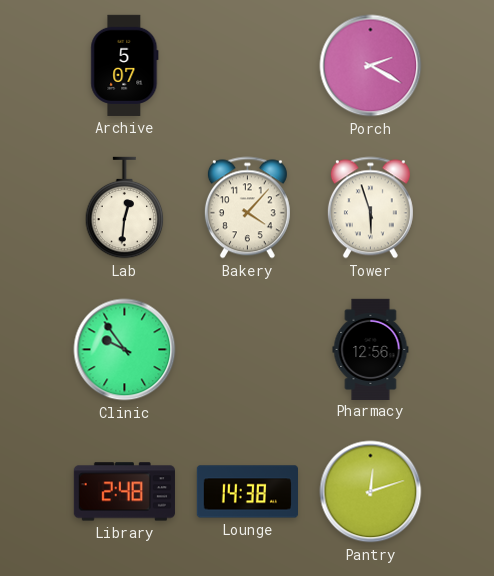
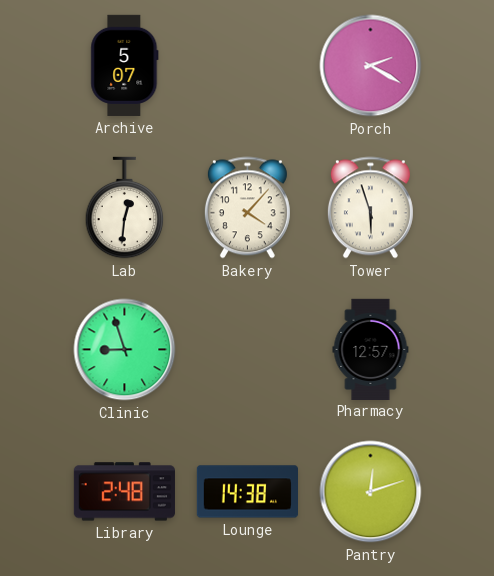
Clinic: 9:54 -> 8:57 (125, 350)
Pharmacy: 12:56 -> 12:57 (371, 349)
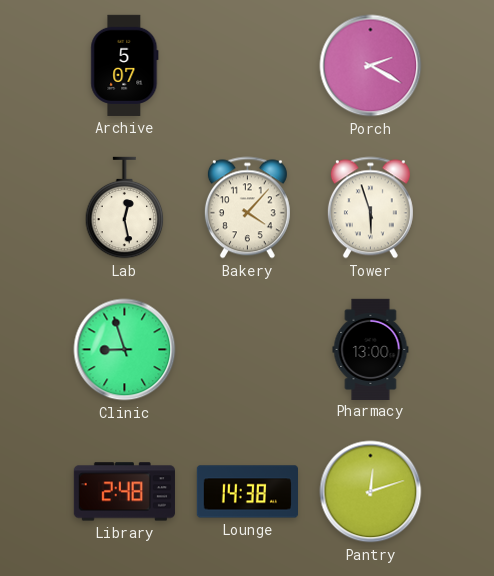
Lab: 12:31 -> 12:28 (125, 208)
Pharmacy: 12:57 -> 13:00 (371, 349)
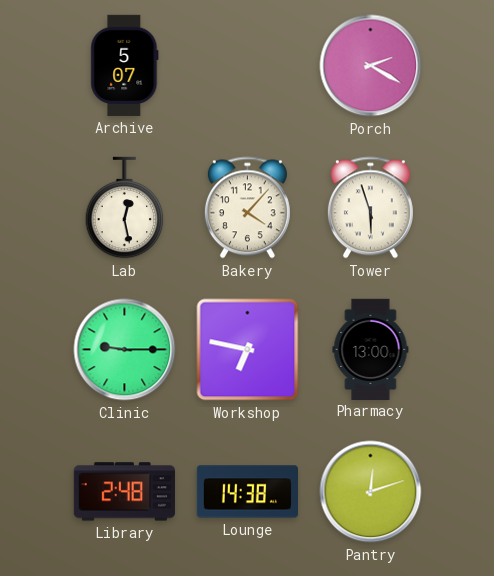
Clinic: 8:57 -> 9:15 (125, 350)
Workshop: none -> 6:47 (248, 350)
